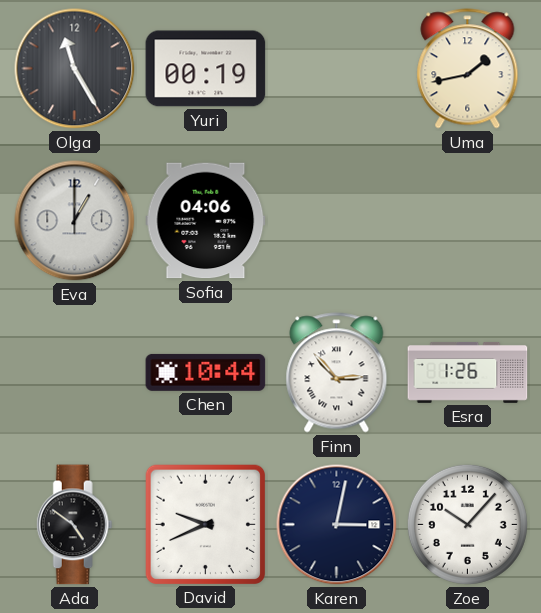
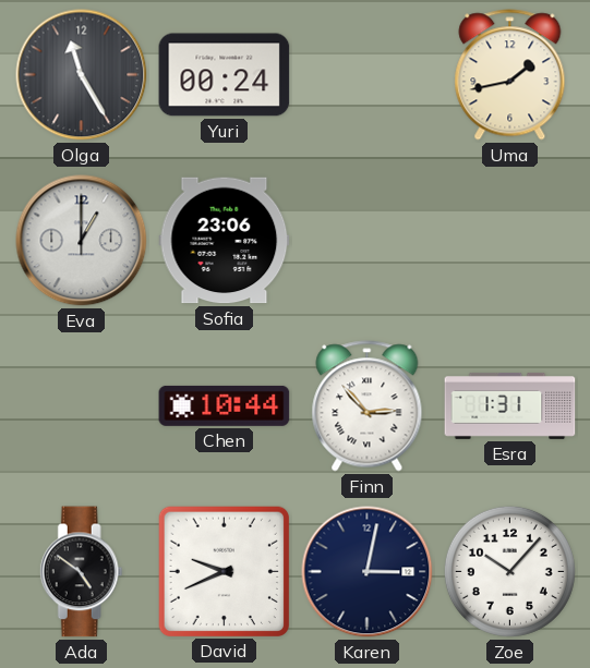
Yuri: 00:19 -> 00:24 (225, 75)
Sofia: 04:06 -> 23:06 (225, 241)
Esra: 1:26 -> 1:31 (510, 405)
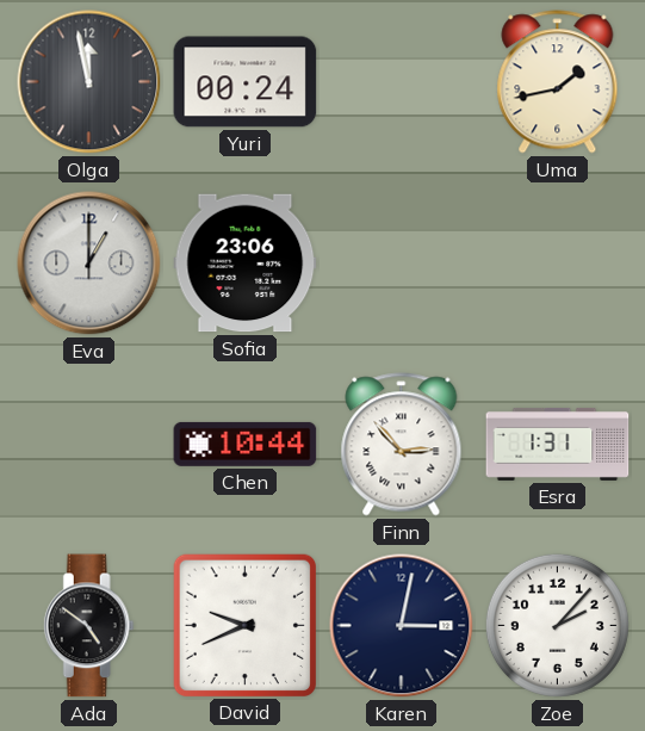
Olga: 11:25 -> 11:58 (89, 82)
Zoe: 10:07 -> 2:07 (557, 625)
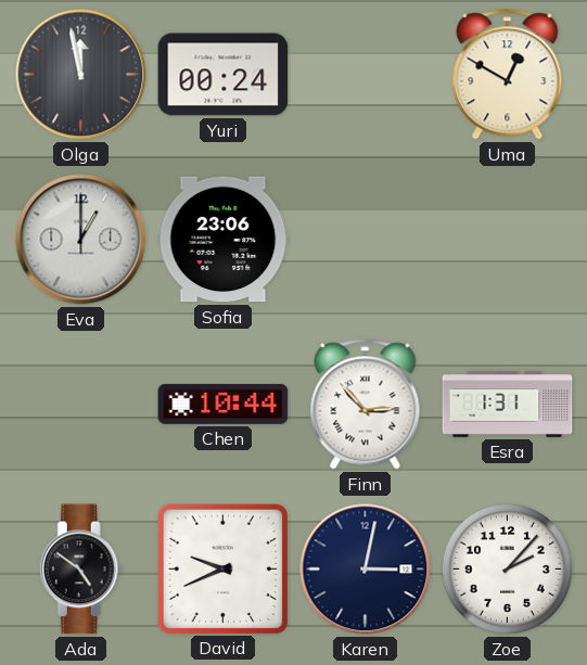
Uma: 1:43 -> 12:50 (508, 75)
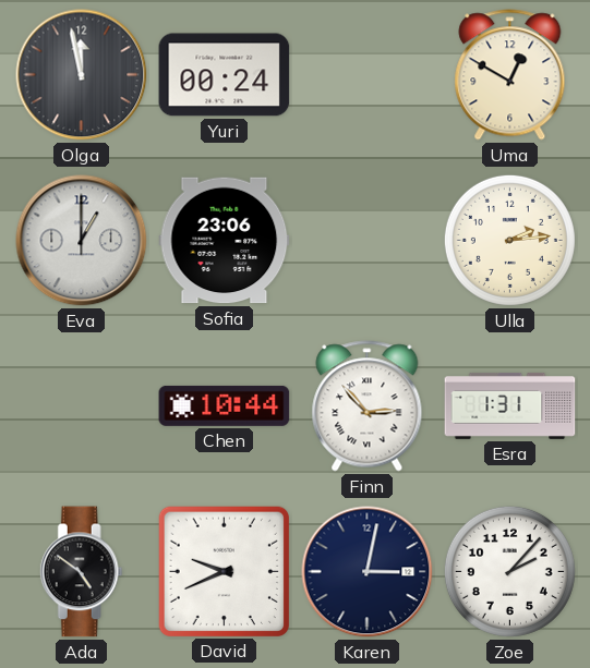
Ulla: none -> 2:14 (509, 240)
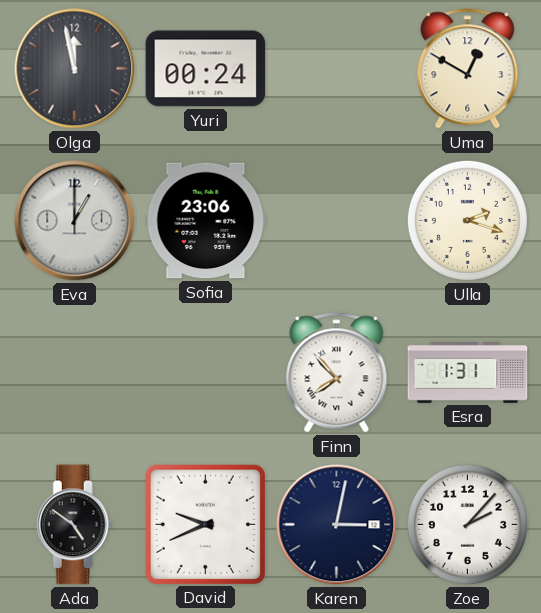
Ulla: 2:14 -> 2:18 (467, 220)
Chen: 10:44 -> none (225, 405)
Finn: 2:53 -> 7:53 (337, 373)
